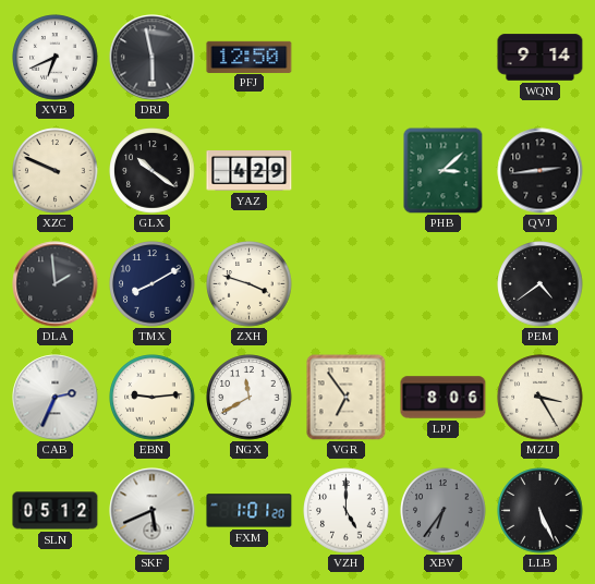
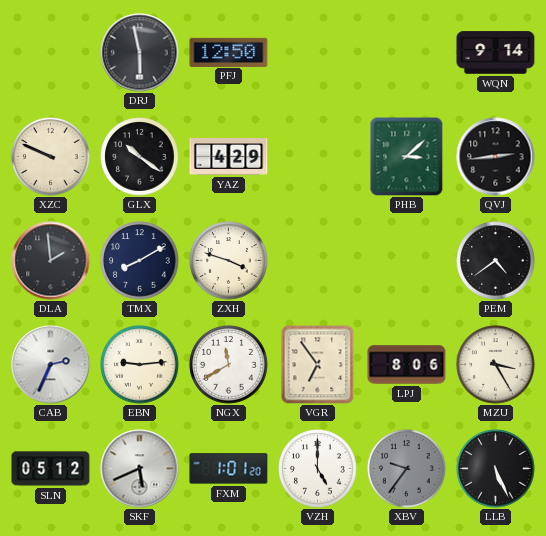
XVB: 6:41 -> none (56, 58)
XBV: 6:36 -> 9:36 (407, 469)
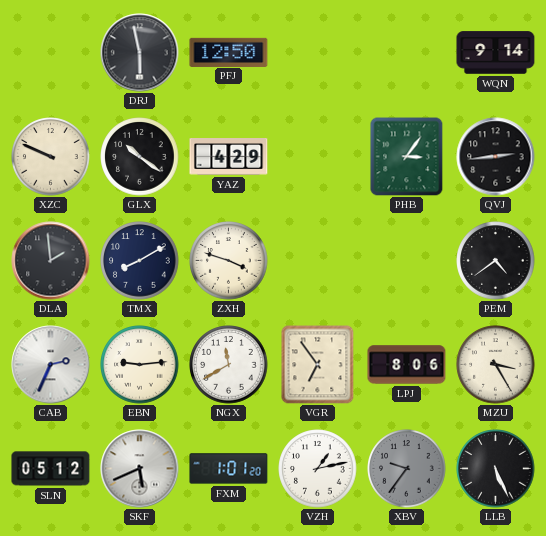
PHB: 3:08 -> 3:06 (407, 157)
VZH: 5:00 -> 1:13 (318, 469)
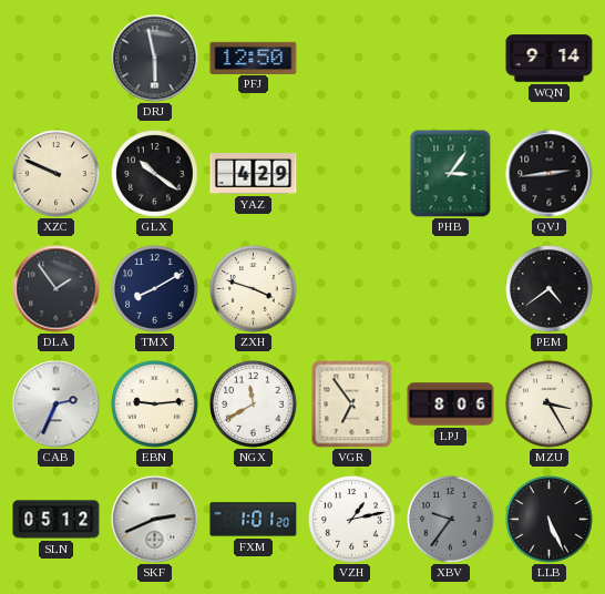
DLA: 1:59 -> 1:54 (57, 289)
SKF: 5:41 -> 2:41 (155, 520)
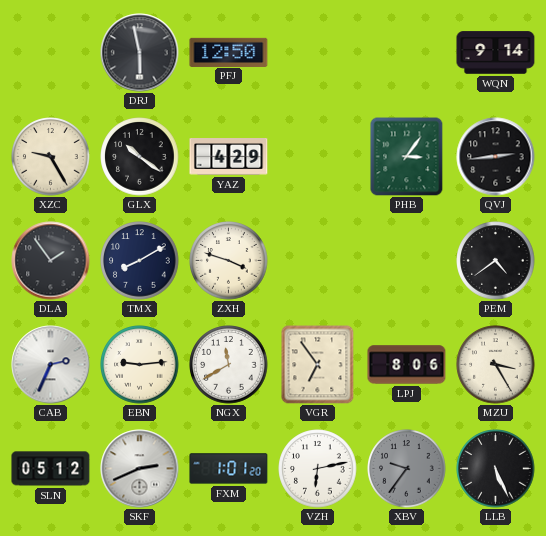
XZC: 9:49 -> 9:25 (51, 157)
VZH: 1:13 -> 6:13 (318, 469)
